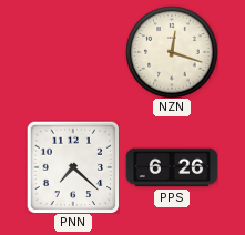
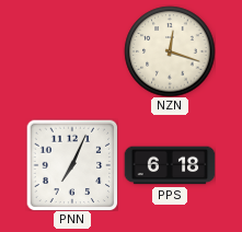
PNN: 7:22 -> 7:04 (72, 165)
PPS: 6:26 -> 6:18 (170, 165)
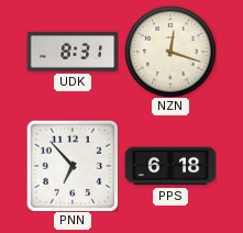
UDK: none -> 8:31 (73, 52)
PNN: 7:04 -> 6:53 (73, 166)
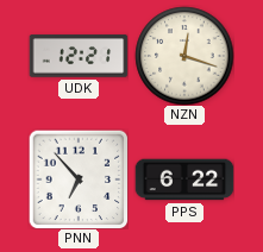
UDK: 8:31 -> 12:21 (79, 56)
PPS: 6:18 -> 6:22 (184, 179)
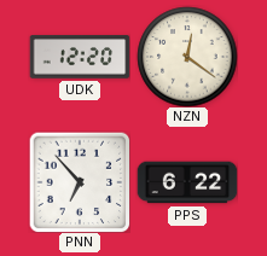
UDK: 12:21 -> 12:20 (80, 57)
NZN: 12:18 -> 12:21 (187, 57)
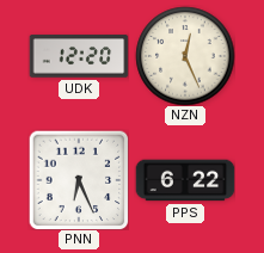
NZN: 12:21 -> 12:26 (185, 56)
PNN: 6:53 -> 6:26 (79, 180)
